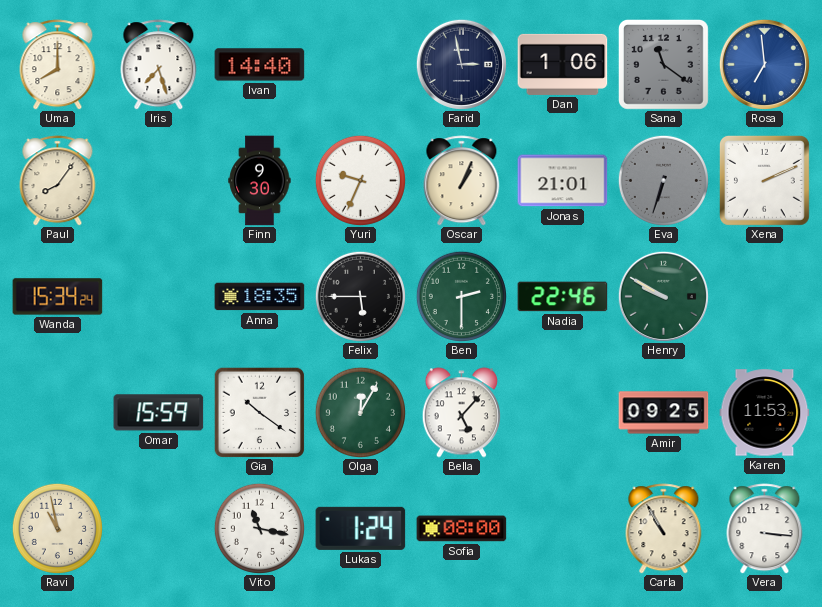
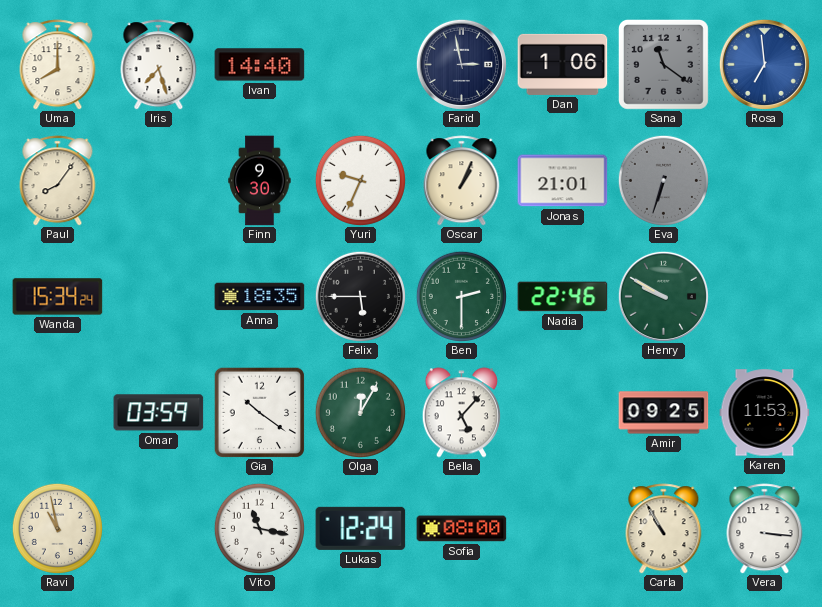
Xena: 2:11 -> none (764, 180)
Omar: 15:59 -> 03:59 (159, 413)
Lukas: 1:24 -> 12:24 (361, 528)
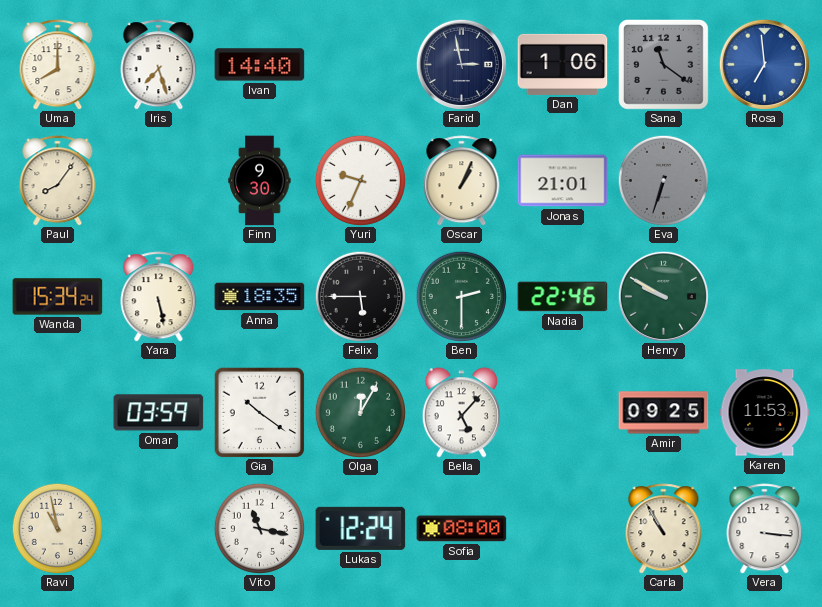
Yara: none -> 5:28 (159, 297)
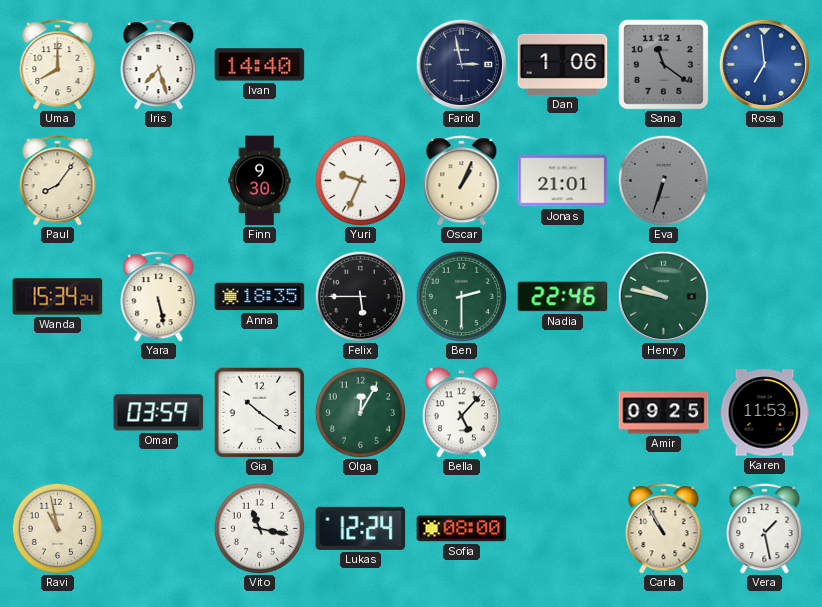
Henry: 9:50 -> 9:47 (663, 296)
Vera: 3:16 -> 1:28 (765, 529)
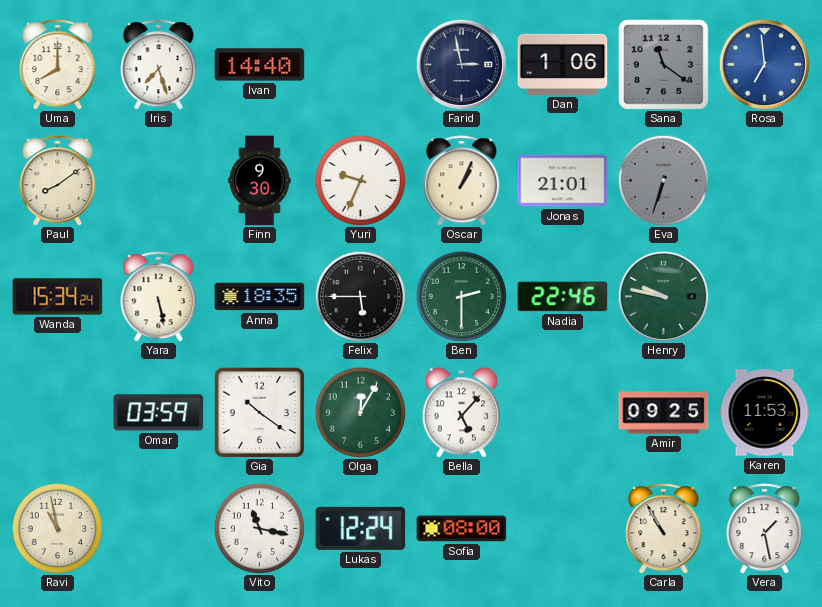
Paul: 8:06 -> 8:09 (58, 181)
